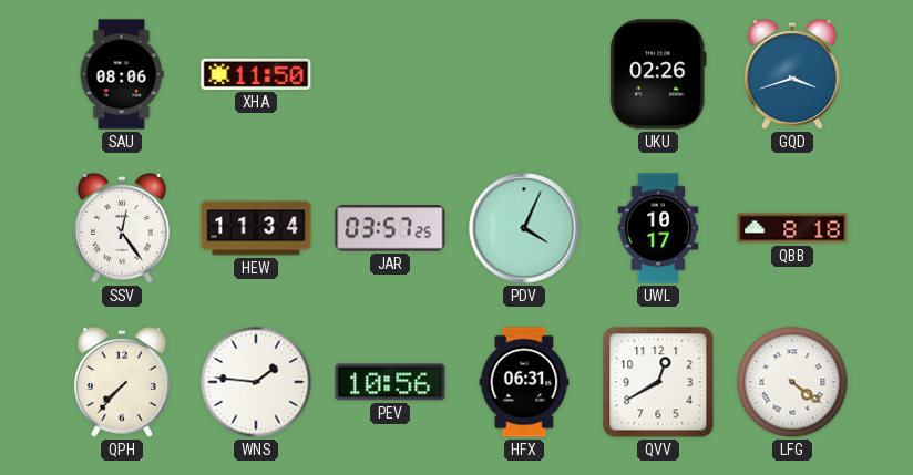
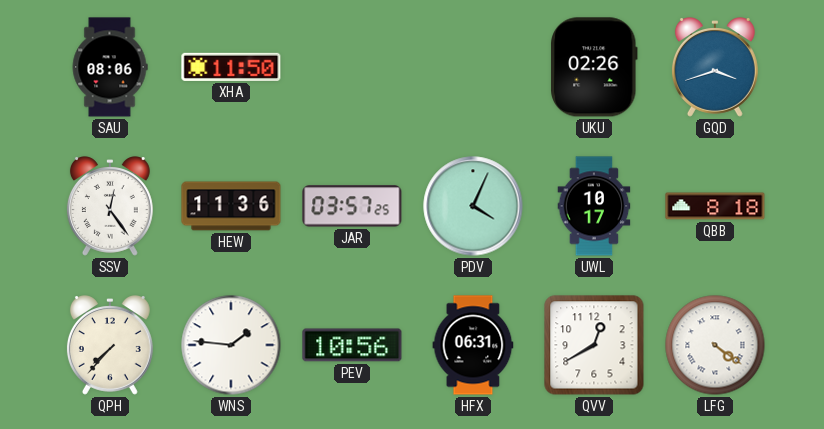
HEW: 11:34 -> 11:36 (231, 206)
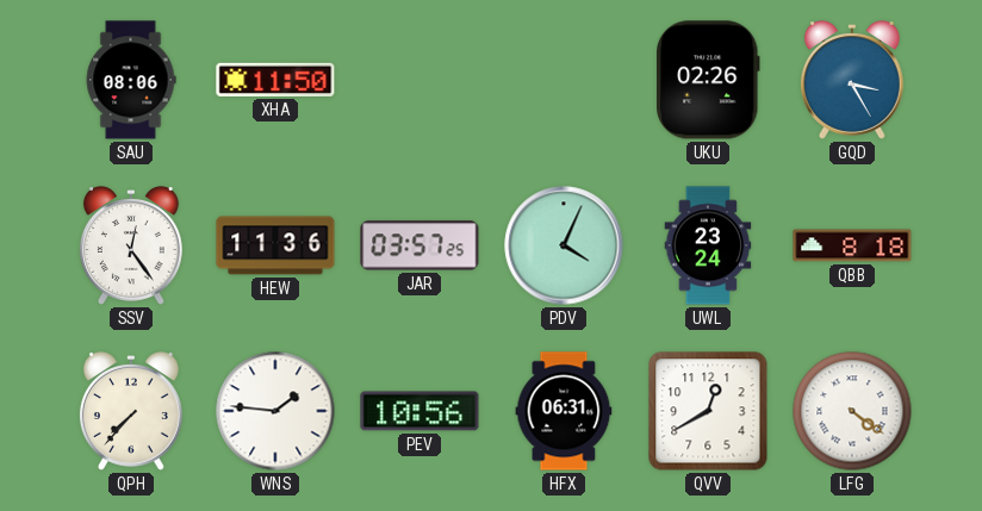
GQD: 3:42 -> 3:25 (852, 80)
UWL: 10:17 -> 23:24 (708, 245)
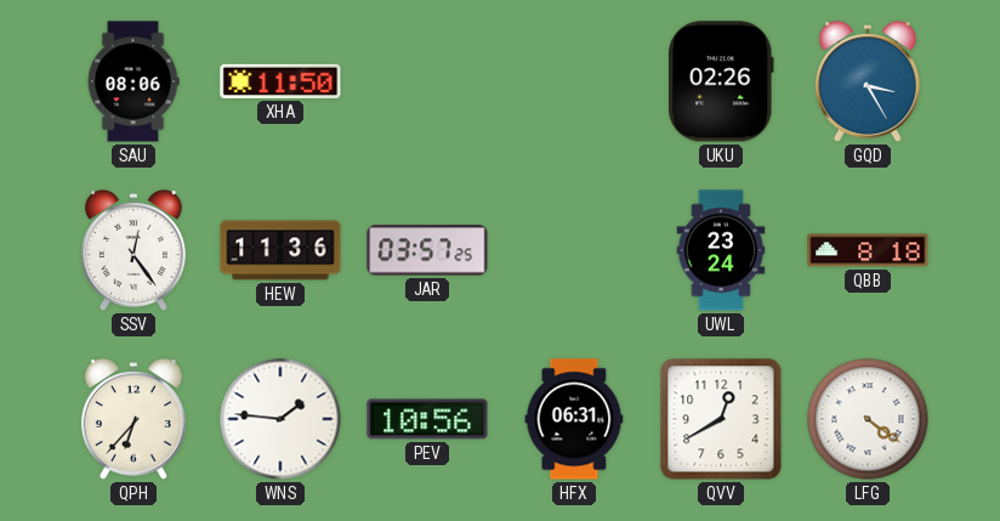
PDV: 4:04 -> none (564, 245)
QPH: 7:37 -> 6:37 (133, 419)
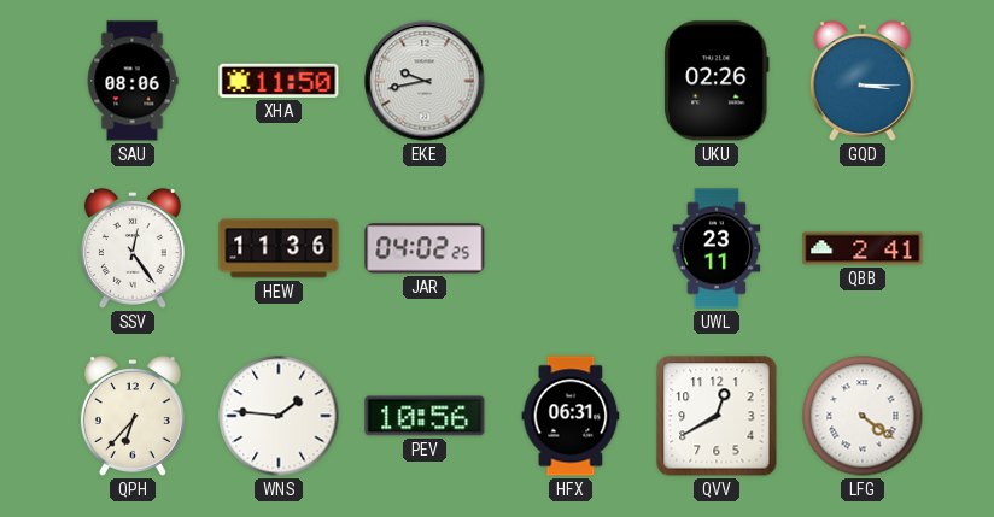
EKE: none -> 9:43 (425, 81)
GQD: 3:25 -> 3:15 (863, 81)
JAR: 03:57 -> 04:02 (425, 248)
UWL: 23:24 -> 23:11 (717, 248)
QBB: 8:18 -> 2:41 (863, 248)
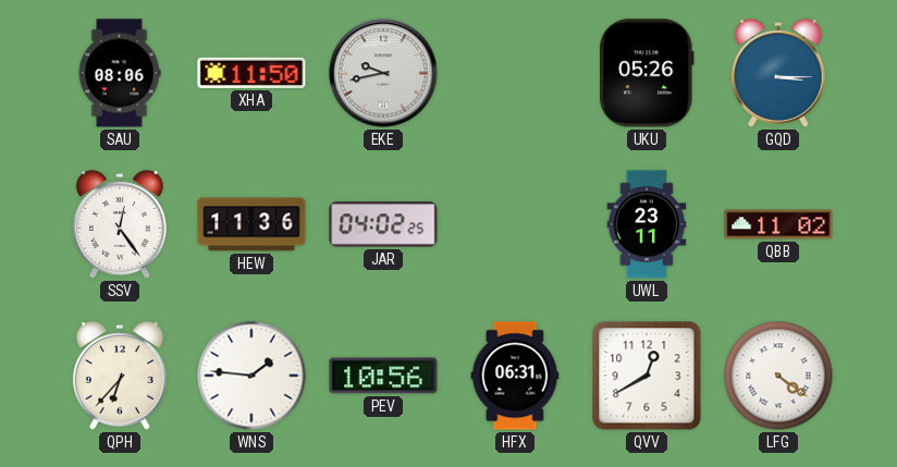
UKU: 02:26 -> 05:26 (648, 73)
QBB: 2:41 -> 11:02 (778, 224)
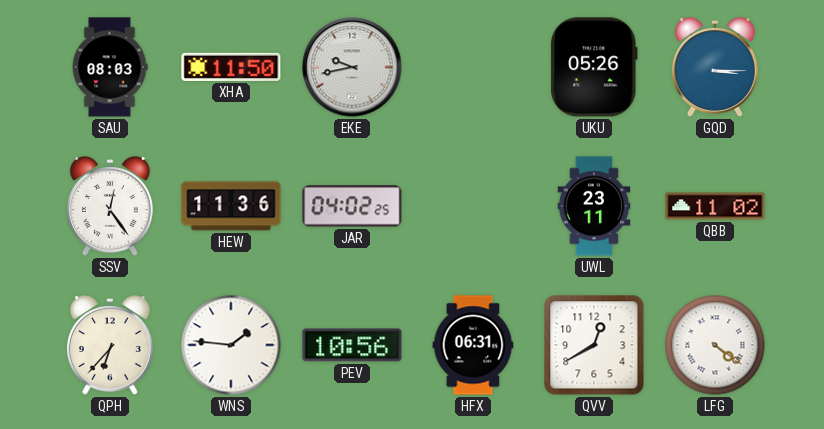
SAU: 08:06 -> 08:03 (110, 67)
